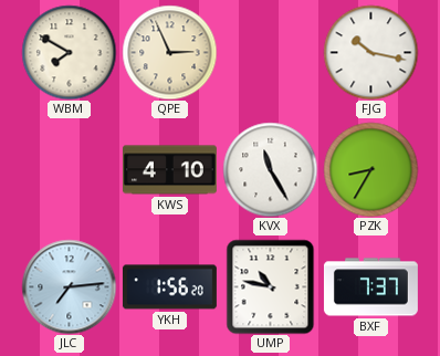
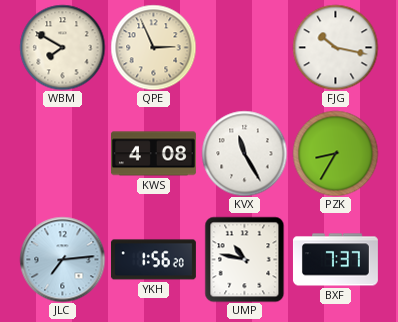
KWS: 4:10 -> 4:08 (153, 154)
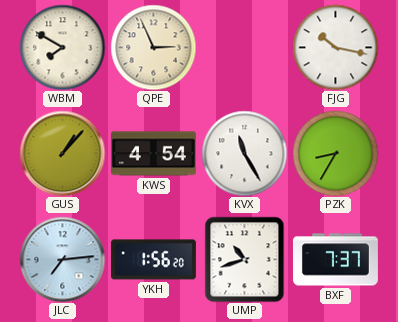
GUS: none -> 1:07 (62, 153)
KWS: 4:08 -> 4:54 (153, 154)
UMP: 10:47 -> 10:42 (245, 259)
